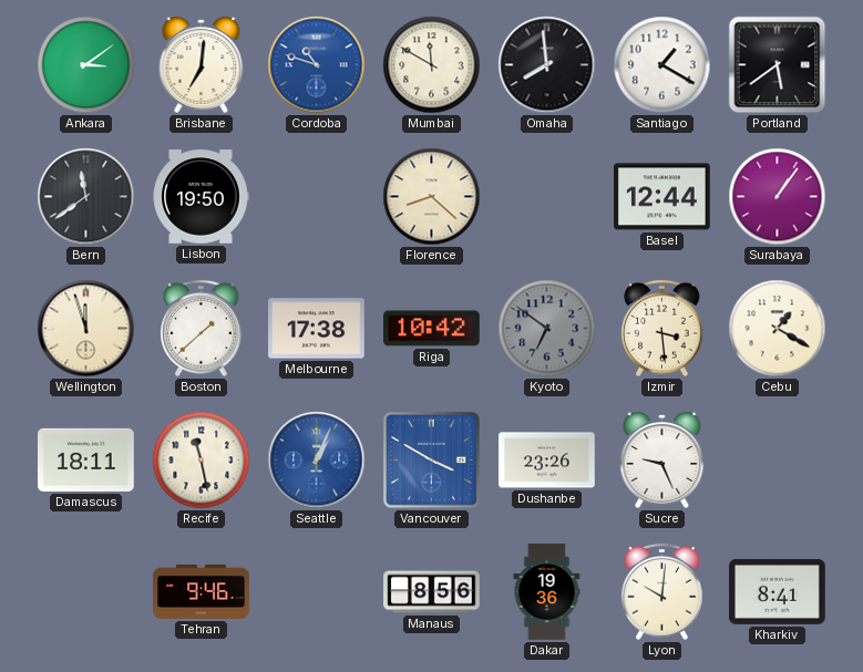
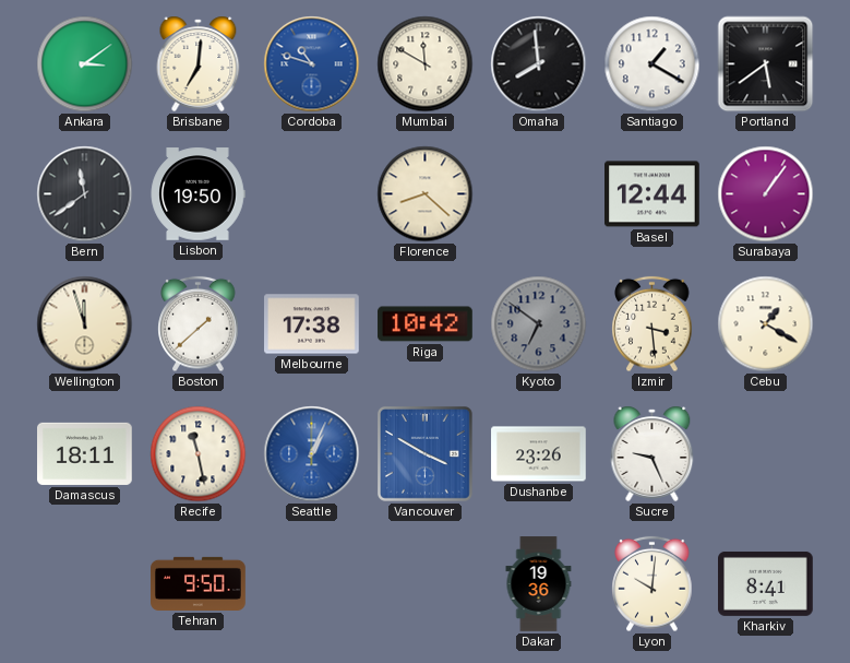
Tehran: 9:46 -> 9:50 (199, 583)
Manaus: 8:56 -> none (432, 592)
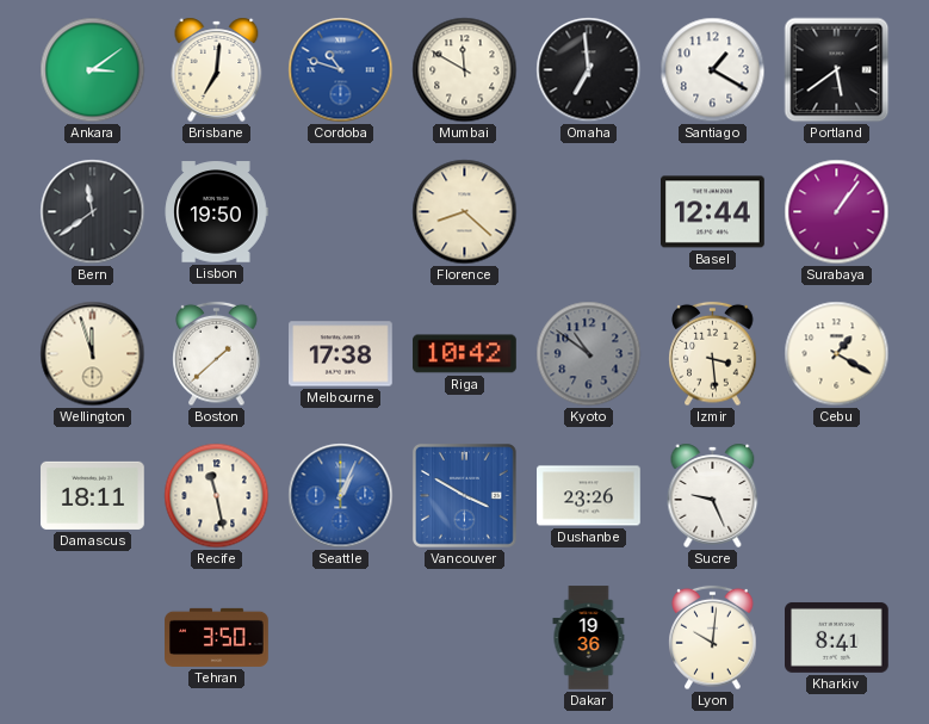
Omaha: 7:59 -> 6:59 (589, 70)
Kyoto: 6:51 -> 10:51 (589, 354)
Tehran: 9:50 -> 3:50 (217, 637)
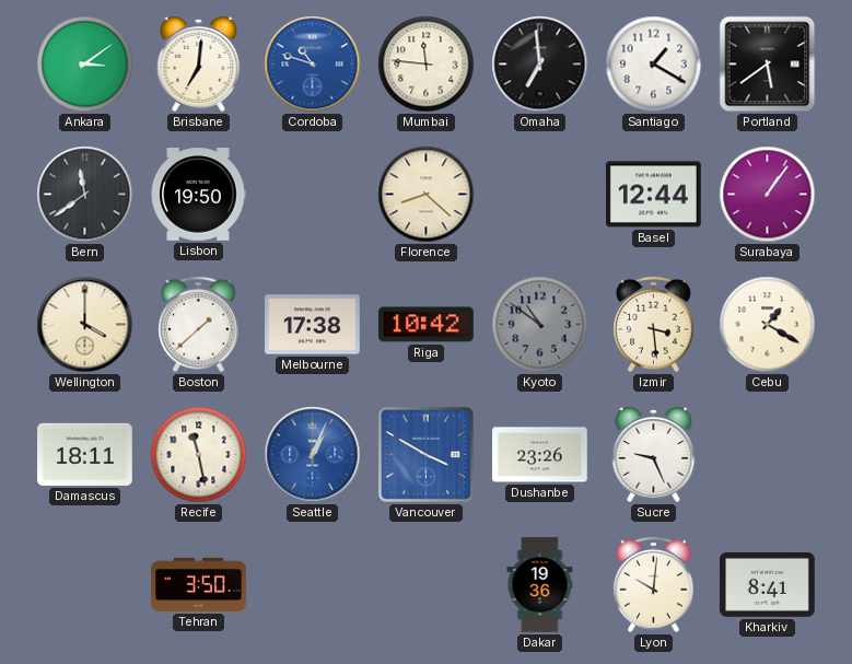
Mumbai: 11:50 -> 11:46 (427, 65)
Wellington: 11:57 -> 4:00 (85, 325)
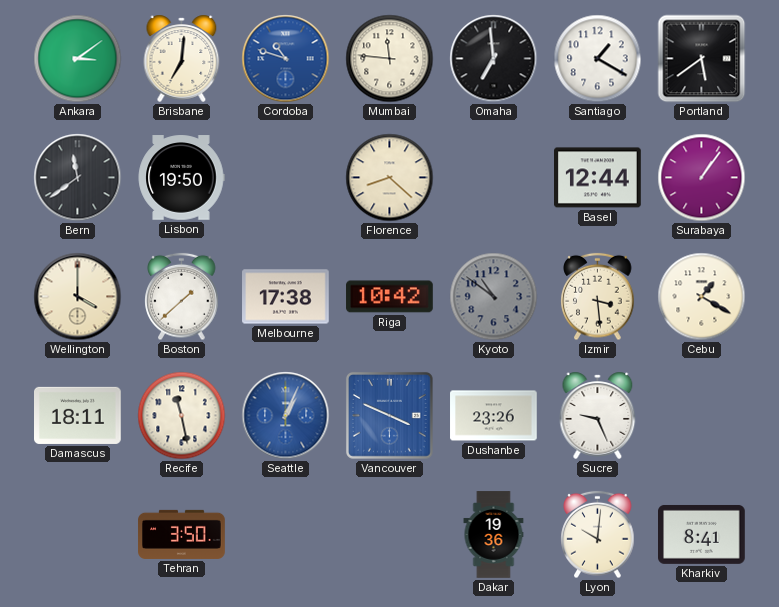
Vancouver: 3:50 -> 3:49 (389, 415)
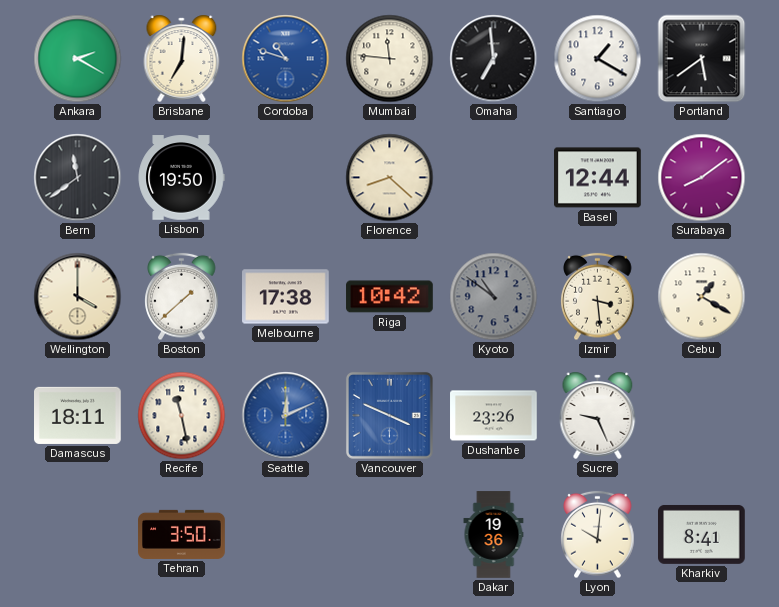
Ankara: 3:09 -> 2:20 (78, 59)
Surabaya: 1:06 -> 8:09 (702, 178)
Seattle: 1:04 -> 12:11 (286, 416)
